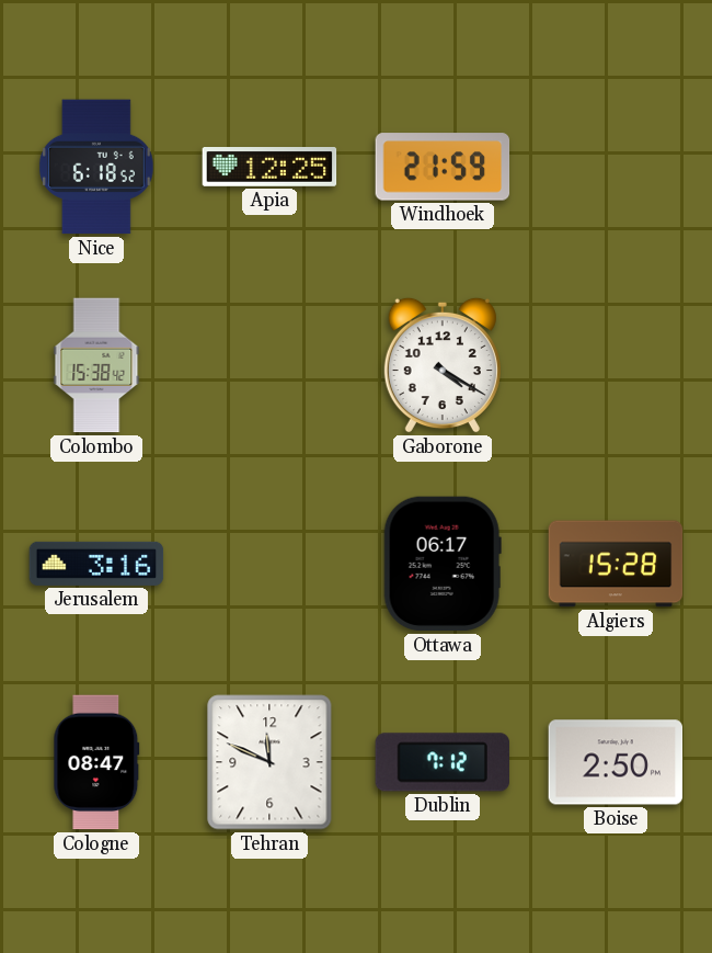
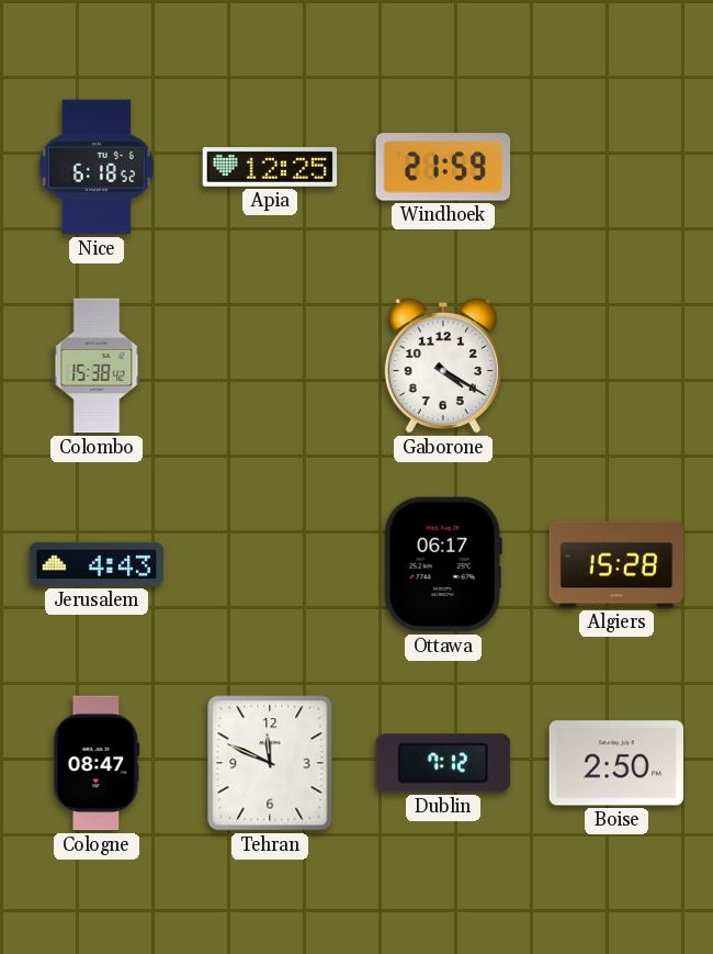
Jerusalem: 3:16 -> 4:43 (97, 564)
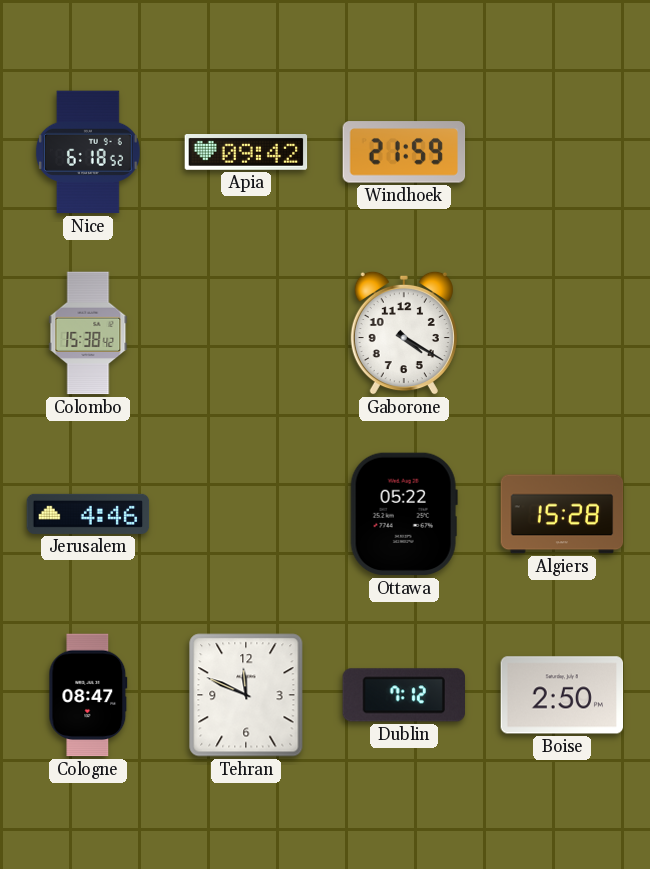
Apia: 12:25 -> 09:42 (246, 153)
Jerusalem: 4:43 -> 4:46 (88, 514)
Ottawa: 06:17 -> 05:22 (404, 514)
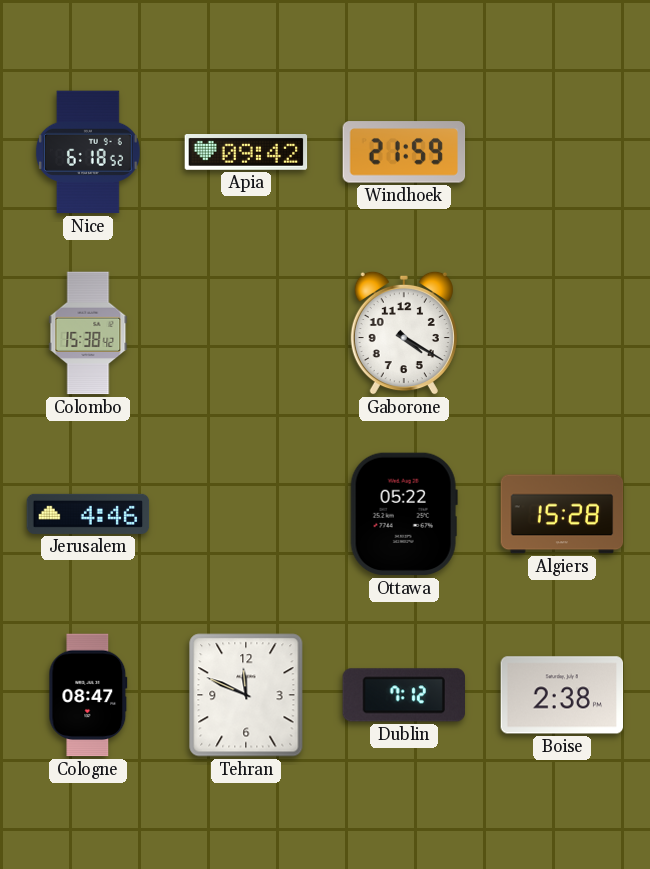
Boise: 2:50 -> 2:38 (562, 695)
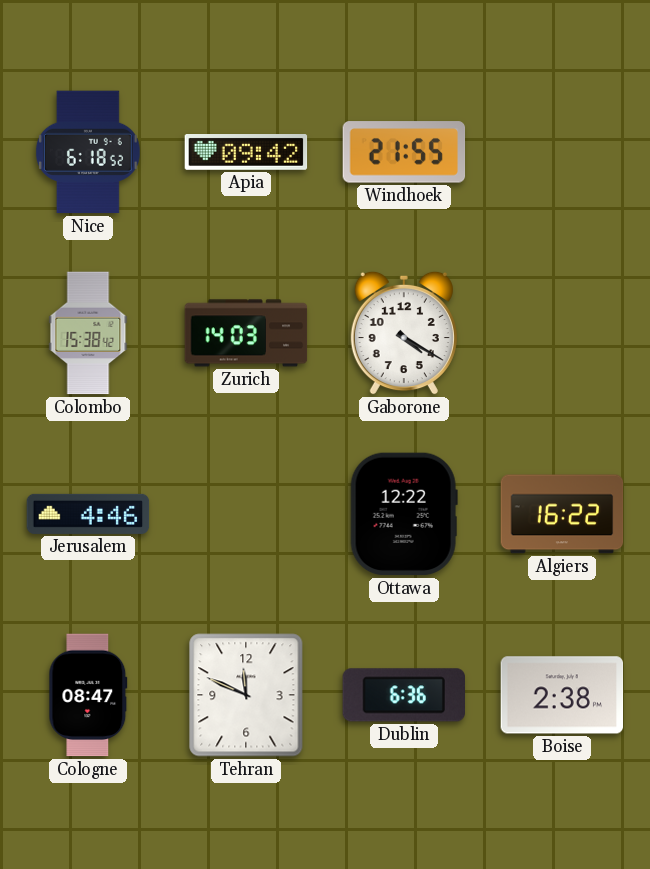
Windhoek: 21:59 -> 21:55 (404, 152)
Zurich: none -> 14:03 (246, 333)
Ottawa: 05:22 -> 12:22 (404, 514)
Algiers: 15:28 -> 16:22 (562, 514)
Dublin: 7:12 -> 6:36 (403, 695)
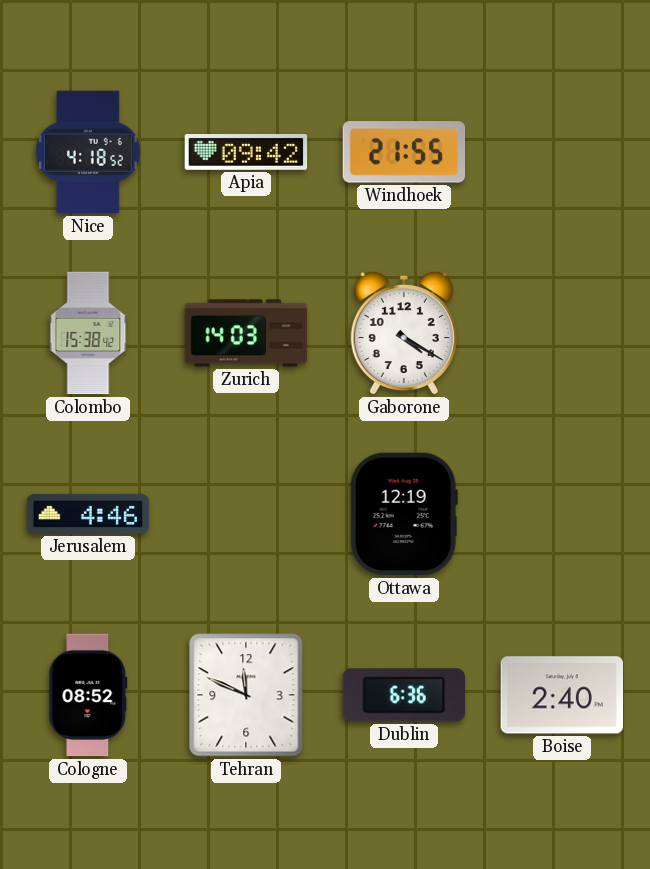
Nice: 6:18 -> 4:18 (88, 152)
Ottawa: 12:22 -> 12:19 (404, 514)
Algiers: 16:22 -> none (562, 514)
Cologne: 08:47 -> 08:52 (88, 695)
Boise: 2:38 -> 2:40 (562, 695)
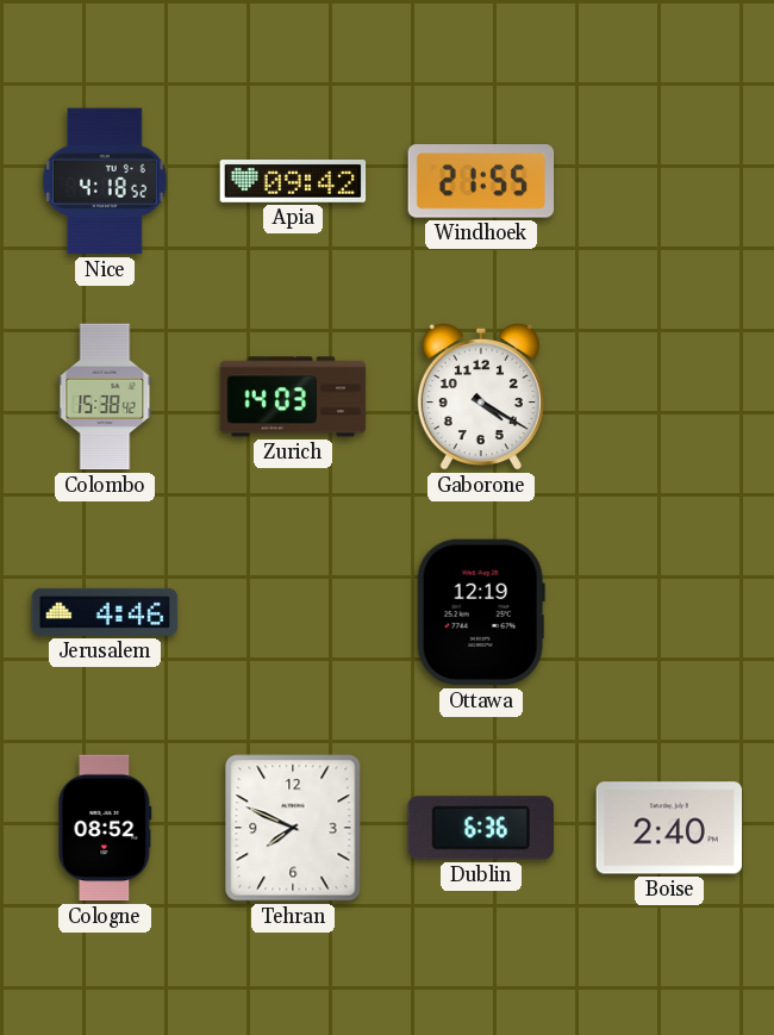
Tehran: 11:49 -> 7:49 (293, 828)
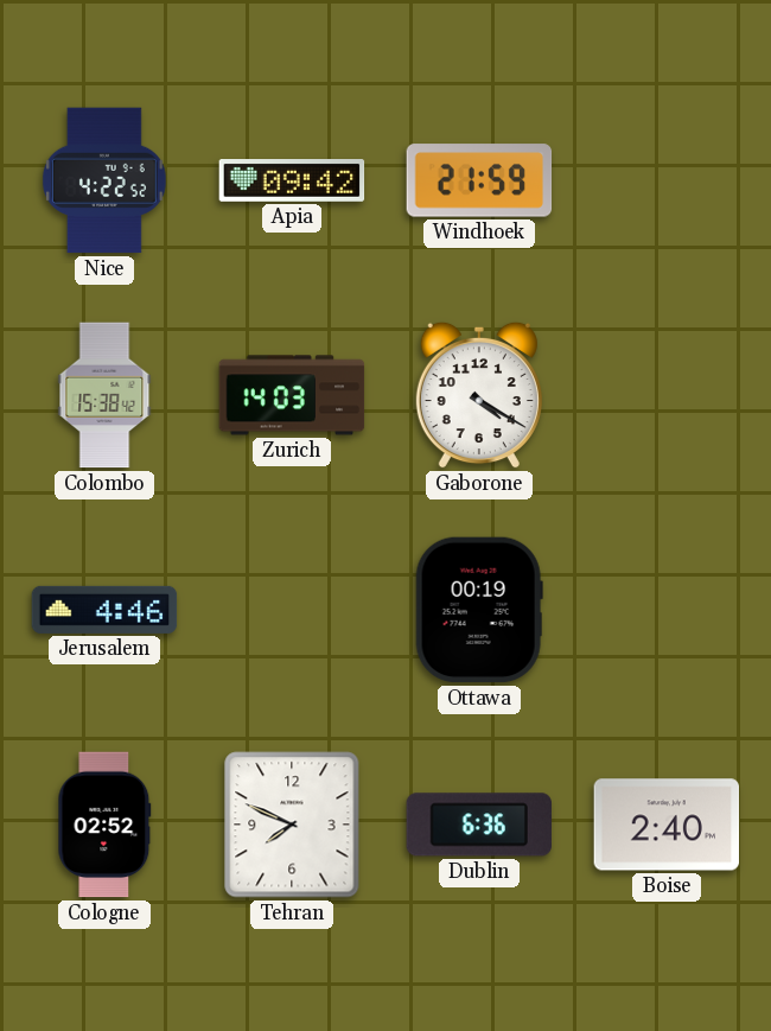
Nice: 4:18 -> 4:22 (104, 180)
Windhoek: 21:55 -> 21:59 (479, 180)
Ottawa: 12:19 -> 00:19 (479, 610)
Cologne: 08:52 -> 02:52 (104, 825)
